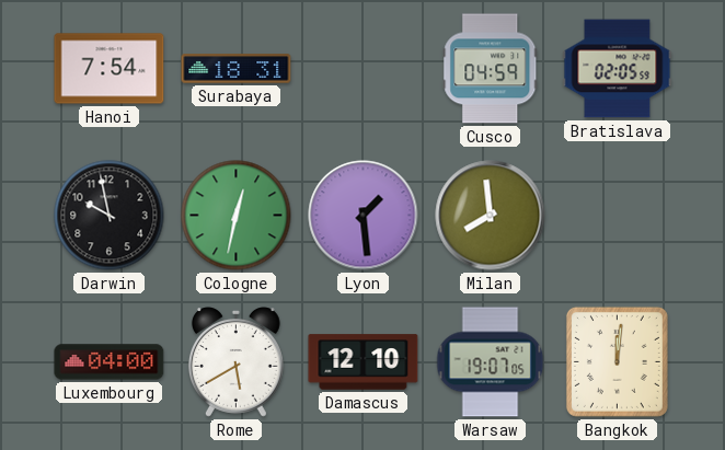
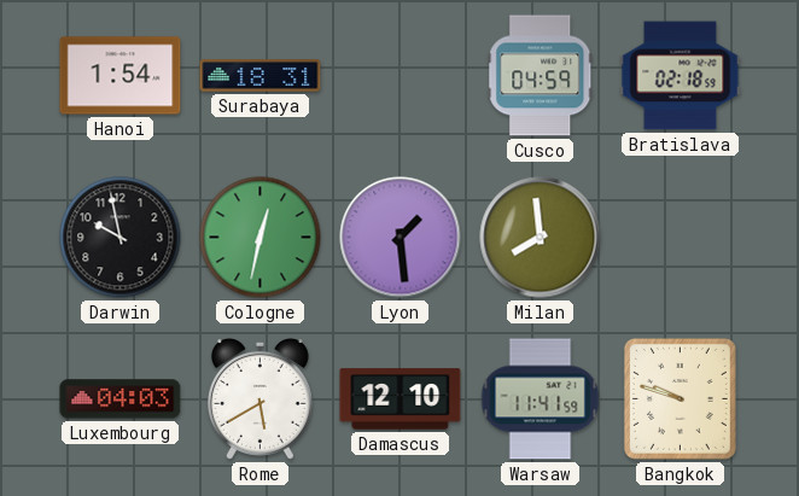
Hanoi: 7:54 -> 1:54 (121, 76)
Bratislava: 02:05 -> 02:18 (681, 76)
Luxembourg: 04:00 -> 04:03 (121, 399)
Warsaw: 19:07 -> 11:41 (541, 399)
Bangkok: 12:01 -> 9:48 (680, 398)
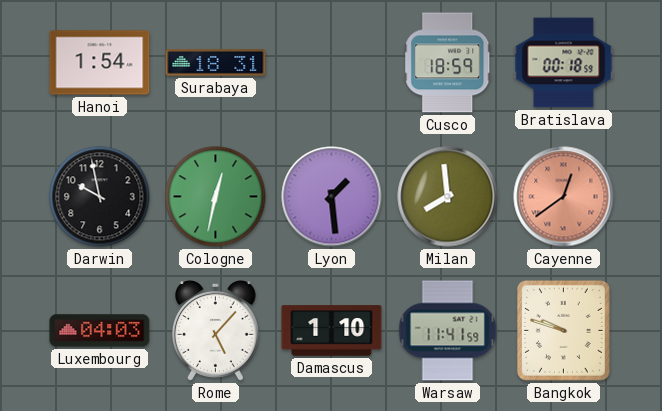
Cusco: 04:59 -> 18:59 (448, 63)
Bratislava: 02:18 -> 00:18 (564, 63)
Cayenne: none -> 12:39 (564, 197)
Rome: 5:40 -> 5:07 (215, 331)
Damascus: 12:10 -> 1:10 (332, 331)
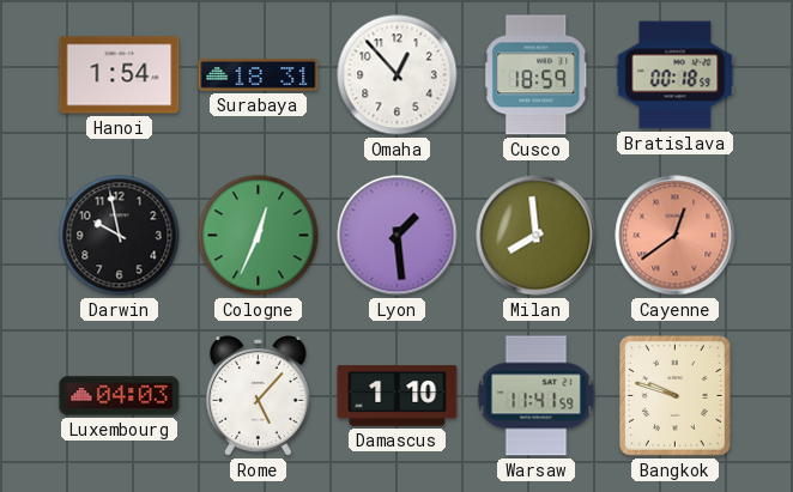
Omaha: none -> 12:53 (398, 75)
Cologne: 12:32 -> 12:34 (259, 236)
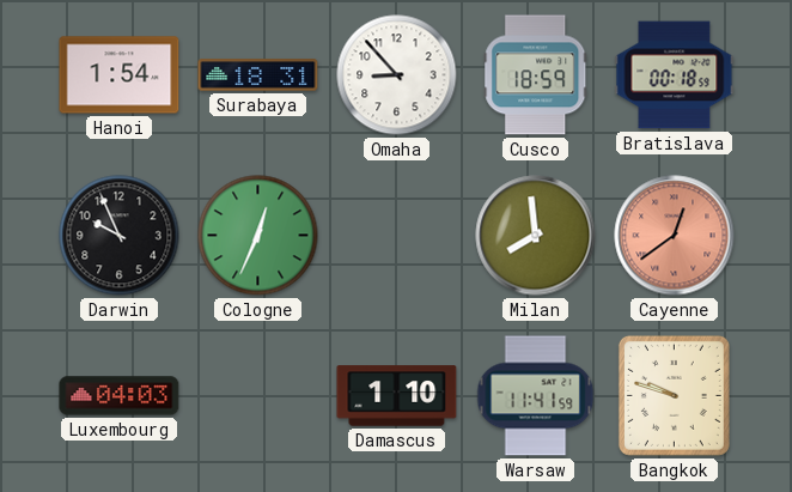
Omaha: 12:53 -> 8:53 (397, 75)
Darwin: 9:58 -> 9:56 (120, 236)
Lyon: 1:29 -> none (398, 236)
Rome: 5:07 -> none (258, 396)
